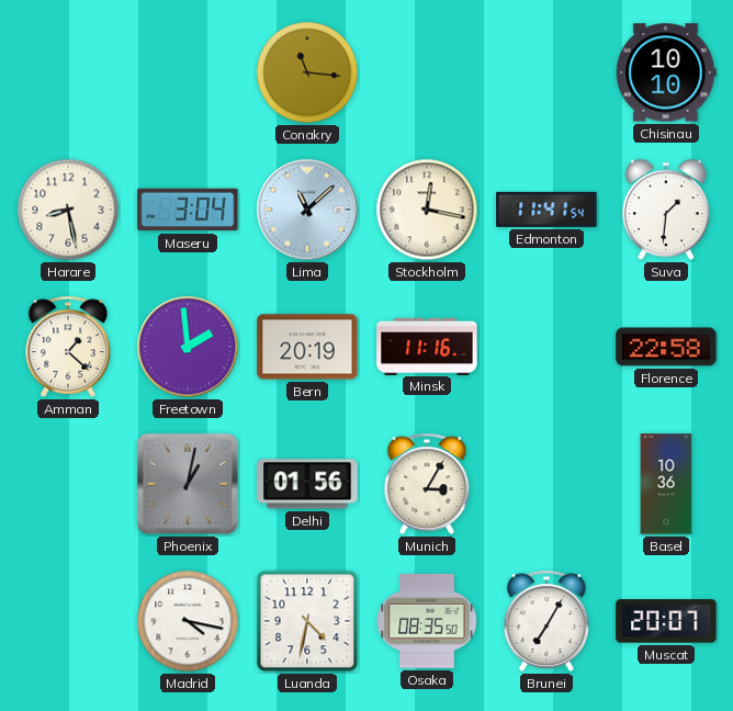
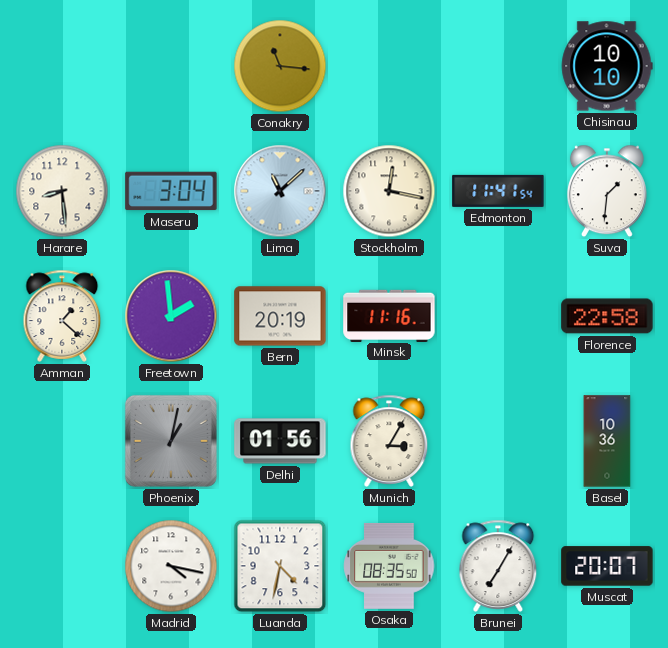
Harare: 8:28 -> 8:29 (62, 191)
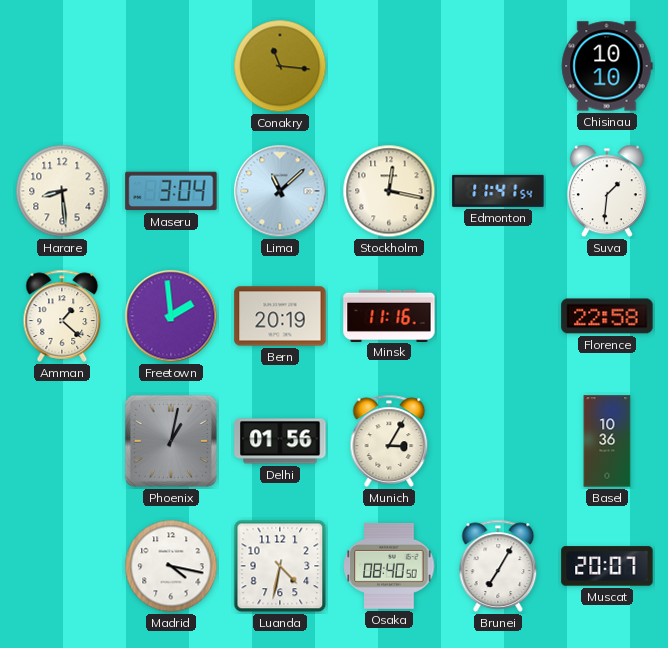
Osaka: 08:35 -> 08:40 (389, 566)
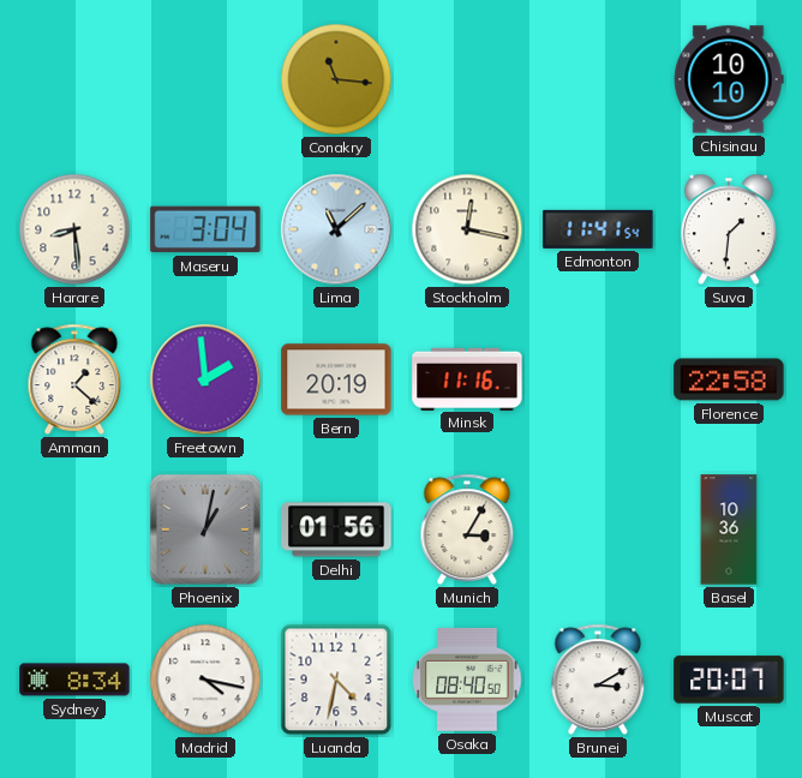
Sydney: none -> 8:34 (74, 680)
Brunei: 7:05 -> 3:10 (598, 680)
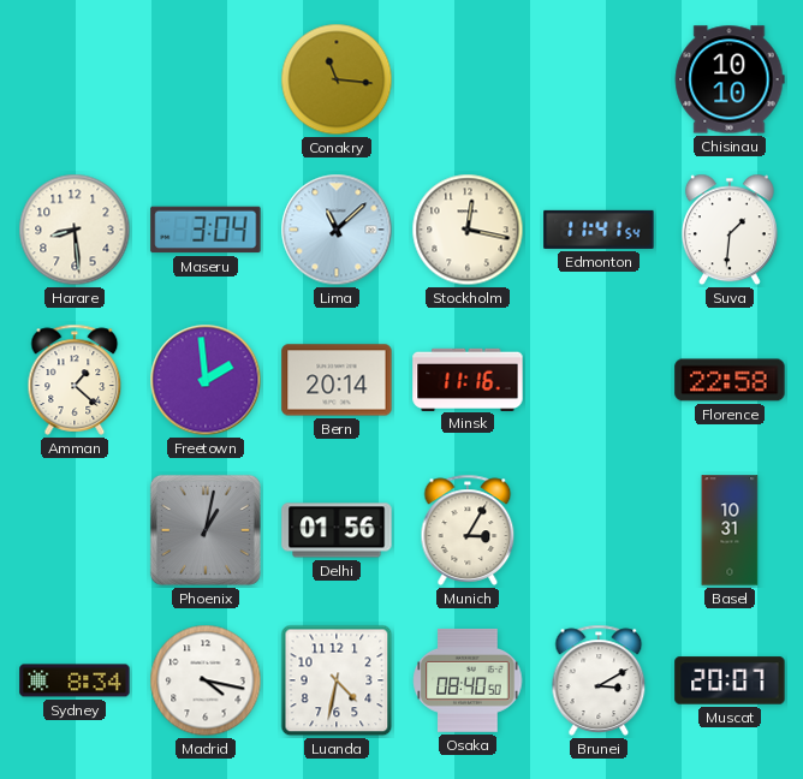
Bern: 20:19 -> 20:14 (337, 380)
Basel: 10:36 -> 10:31 (730, 530)
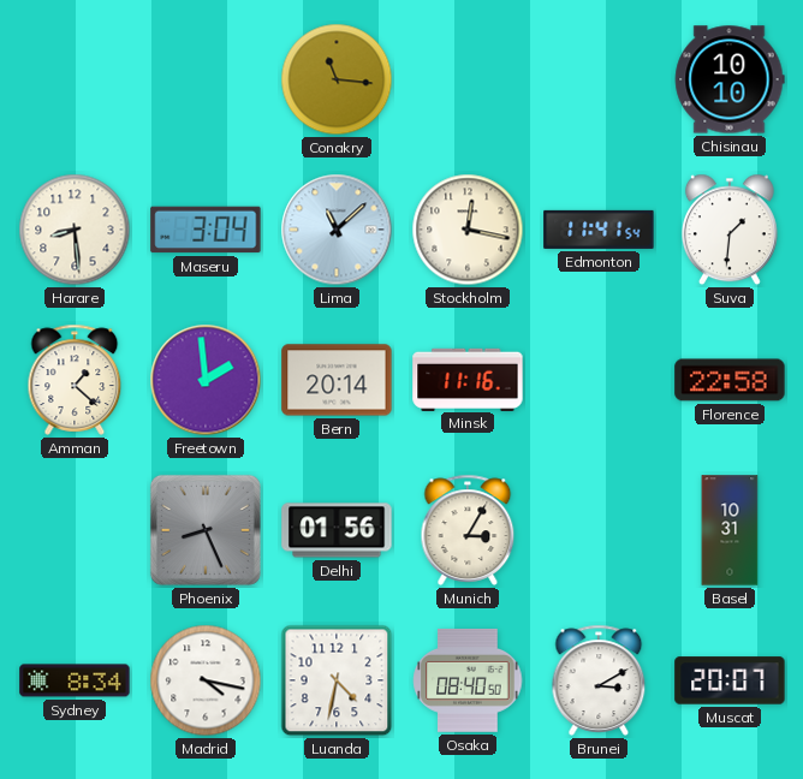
Phoenix: 1:02 -> 8:26 (206, 530)
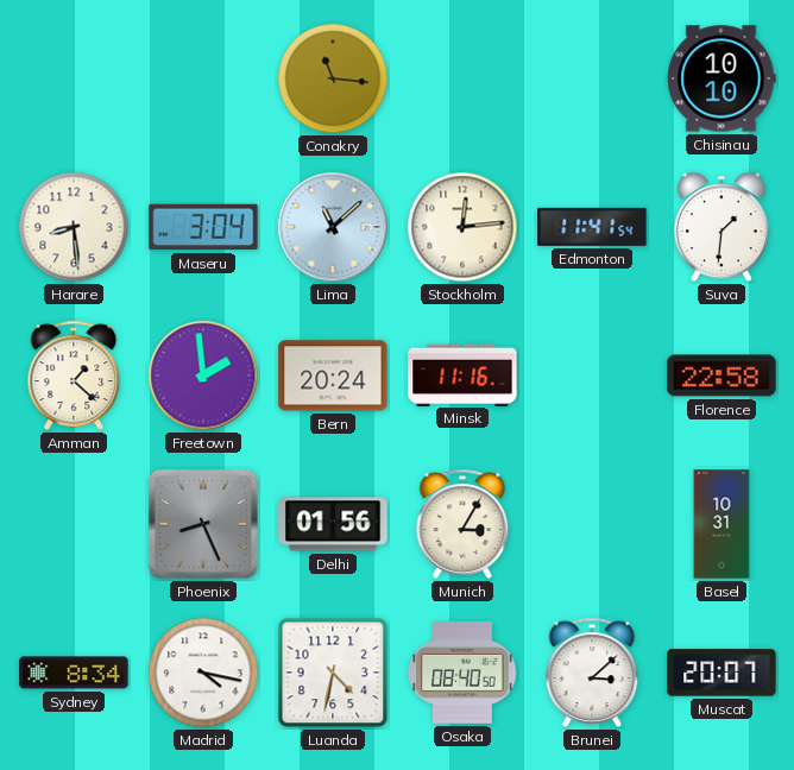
Stockholm: 12:17 -> 12:14 (462, 227)
Bern: 20:14 -> 20:24 (333, 375)
Brunei: 3:10 -> 3:08 (592, 673)
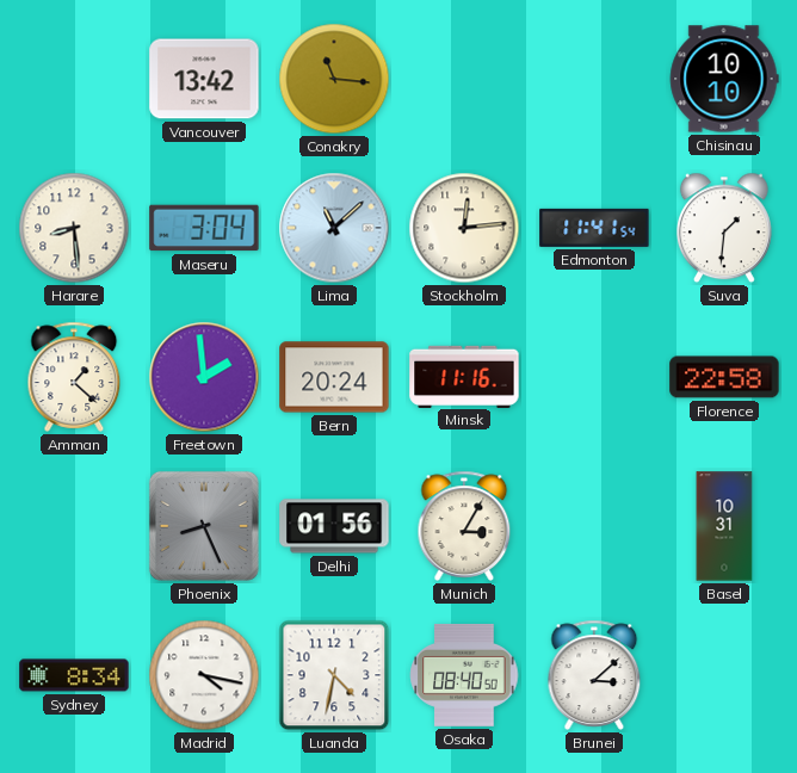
Vancouver: none -> 13:42 (204, 79)
Muscat: 20:07 -> none (721, 673)
